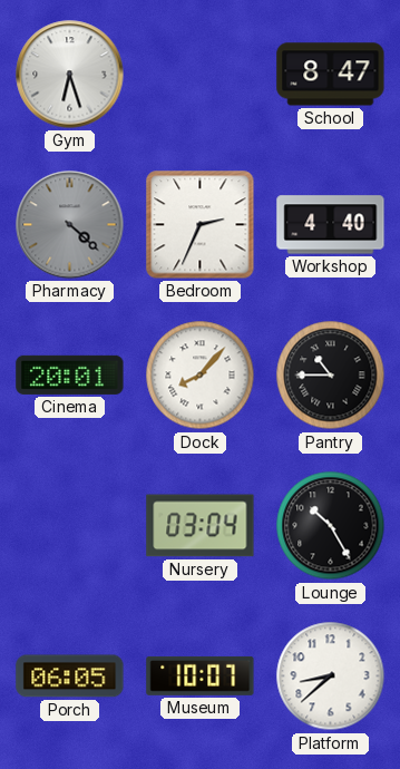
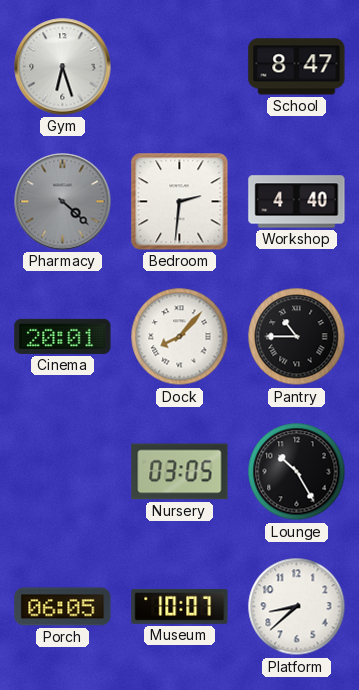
Bedroom: 2:34 -> 2:31 (180, 202)
Nursery: 03:04 -> 03:05 (180, 472)
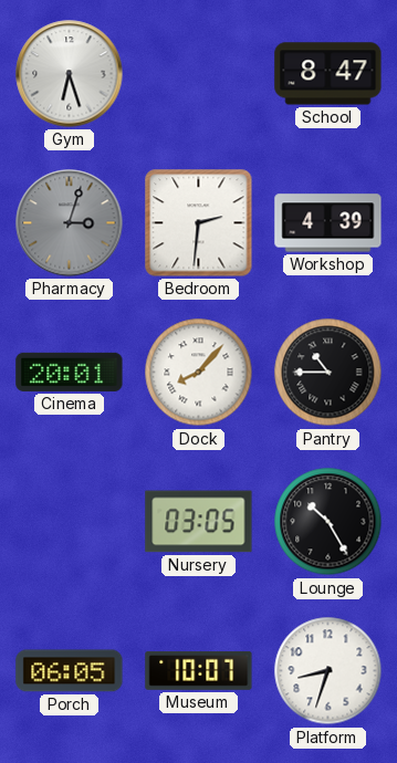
Pharmacy: 4:22 -> 3:03 (70, 223)
Workshop: 4:40 -> 4:39 (328, 223)
Platform: 8:38 -> 8:33 (328, 671)
